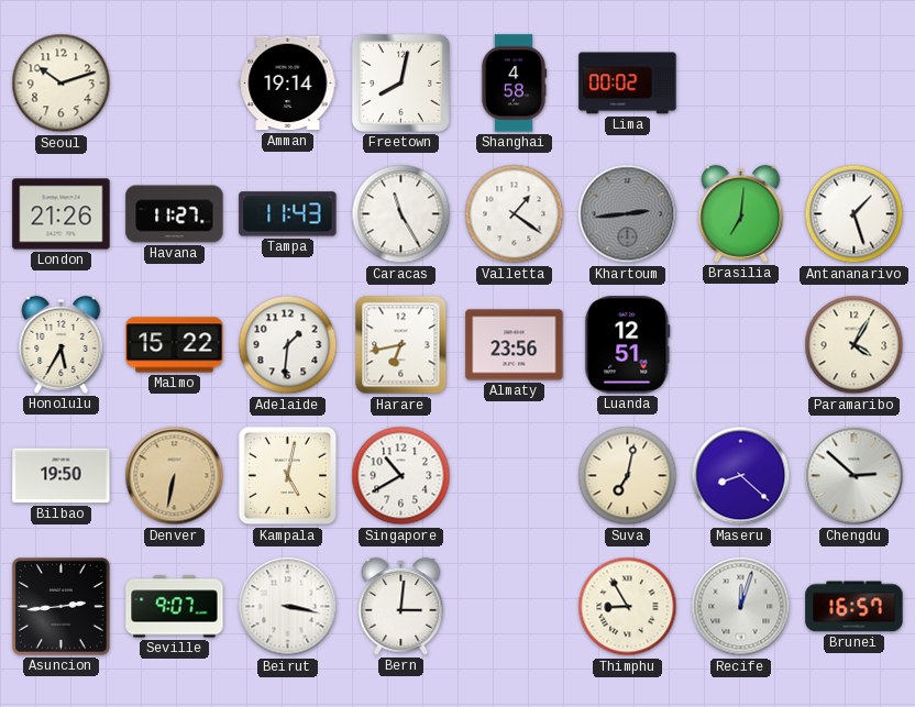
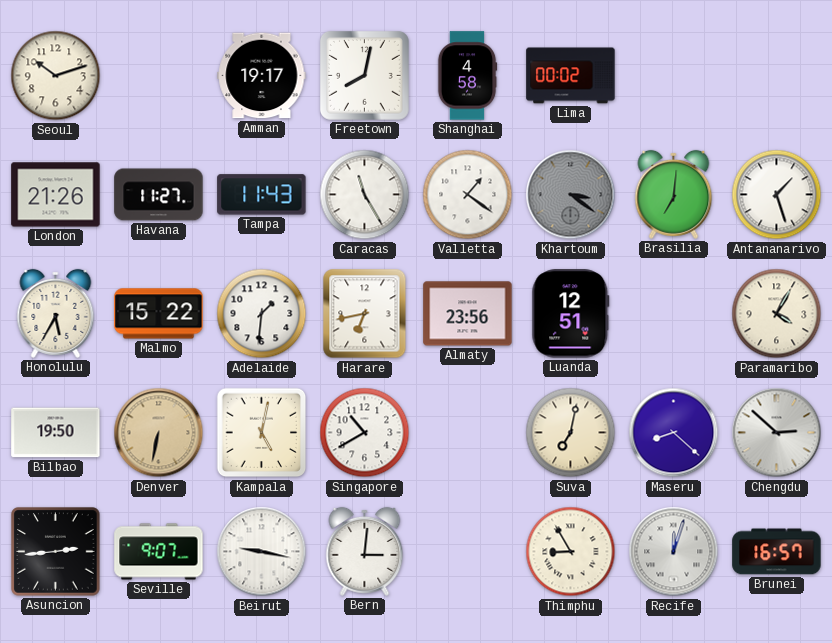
Amman: 19:14 -> 19:17 (262, 76)
Khartoum: 2:44 -> 3:21 (571, 195)
Beirut: 3:17 -> 9:17 (262, 552)
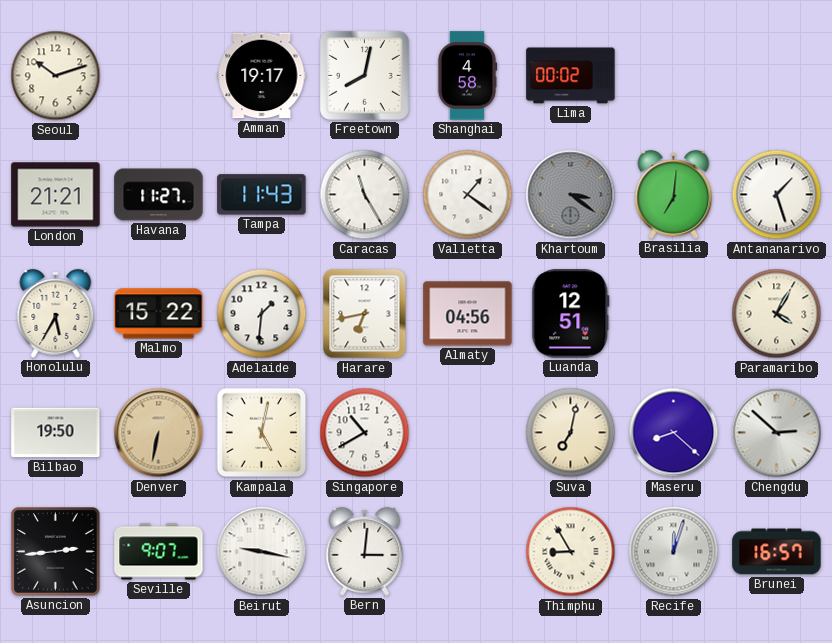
London: 21:26 -> 21:21 (56, 195)
Almaty: 23:56 -> 04:56 (468, 314)
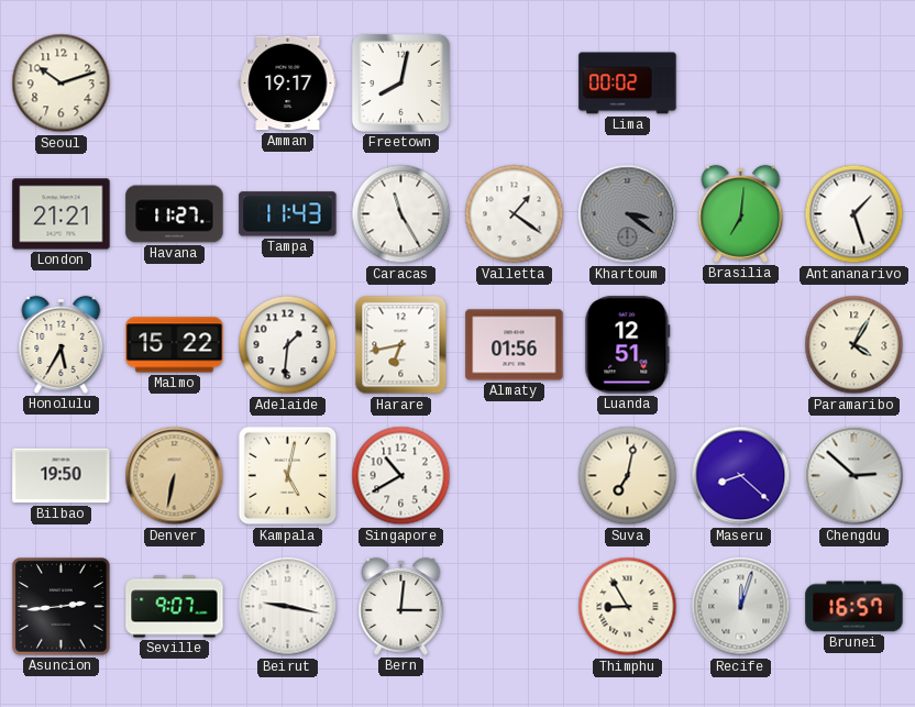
Shanghai: 4:58 -> none (467, 76)
Almaty: 04:56 -> 01:56 (515, 345)
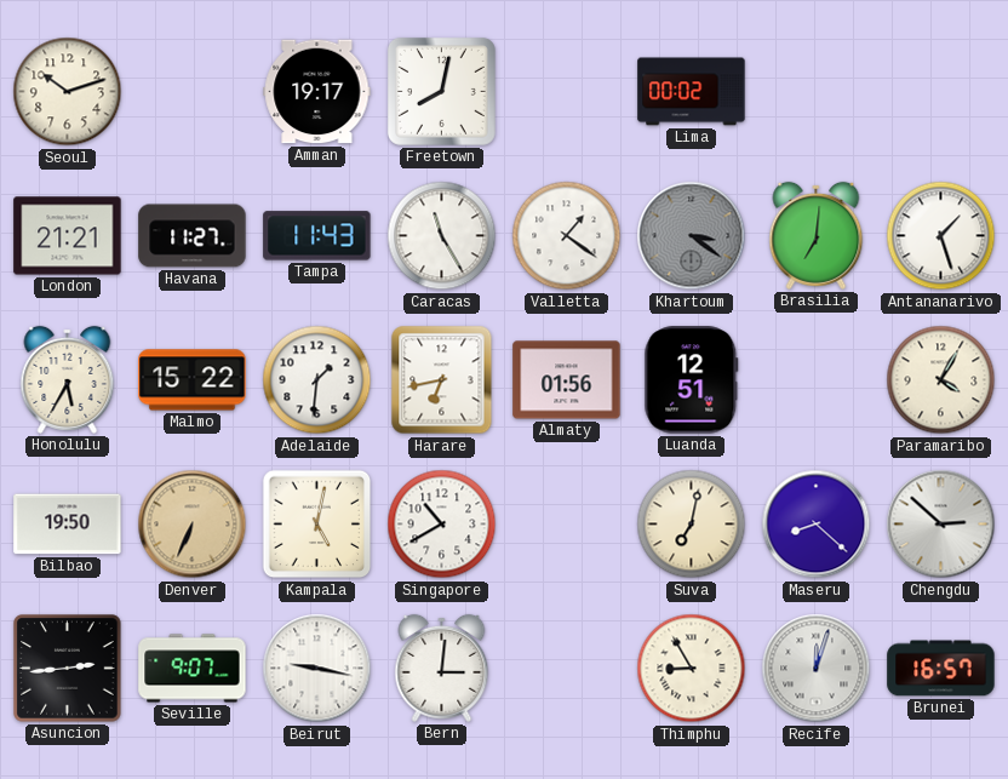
Denver: 6:32 -> 6:34 (193, 525)
